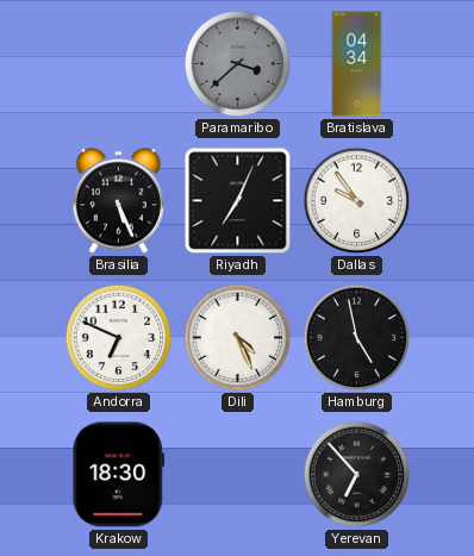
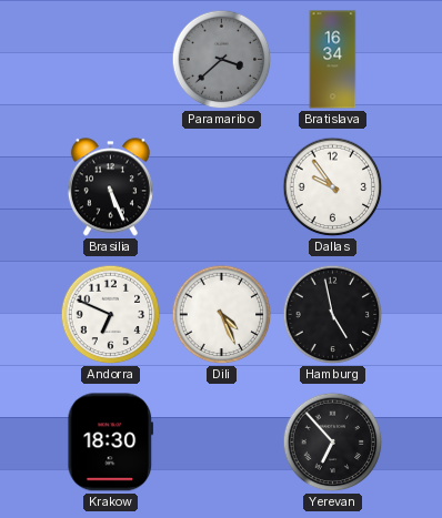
Bratislava: 04:34 -> 16:34 (333, 60)
Riyadh: 7:04 -> none (238, 201)
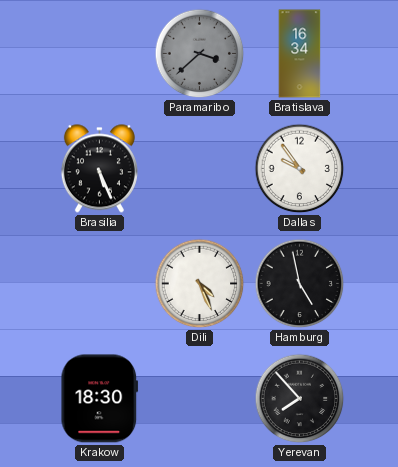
Andorra: 6:49 -> none (111, 315)
Yerevan: 6:53 -> 7:53 (300, 399)
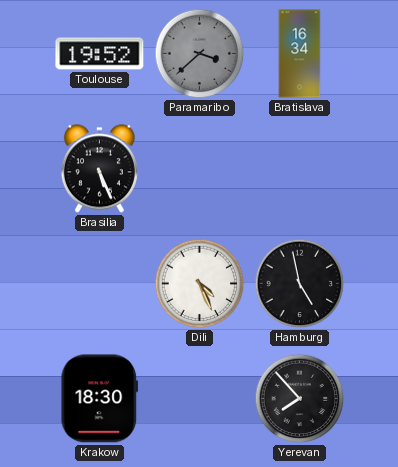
Toulouse: none -> 19:52 (100, 54)
Dallas: 9:54 -> none (300, 169)
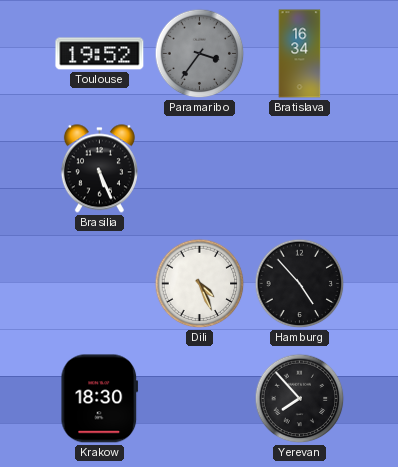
Paramaribo: 3:38 -> 3:36 (200, 54)
Hamburg: 4:58 -> 4:53 (300, 284)
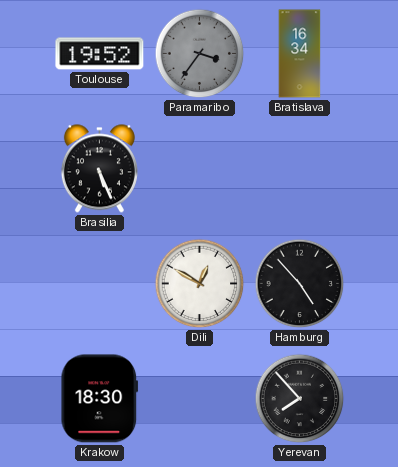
Dili: 4:26 -> 12:50 (200, 284)
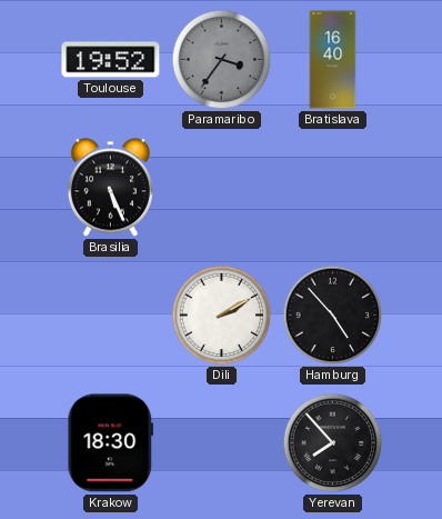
Bratislava: 16:34 -> 16:40 (333, 60)
Dili: 12:50 -> 2:10 (222, 316)
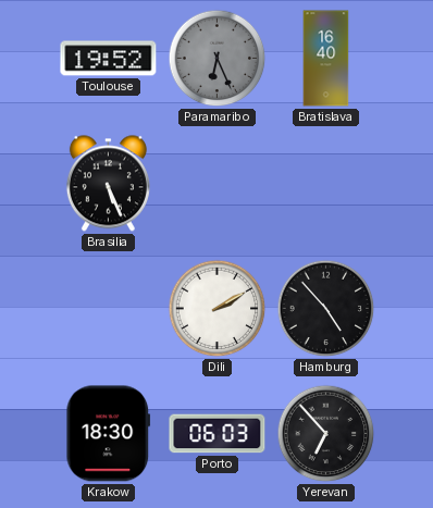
Paramaribo: 3:36 -> 6:26 (218, 59)
Porto: none -> 06:03 (218, 434)
Yerevan: 7:53 -> 6:53 (326, 434)
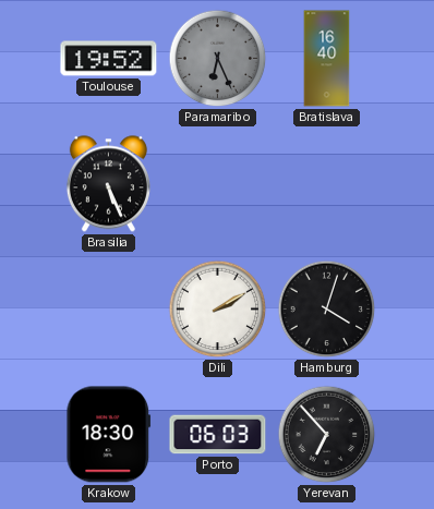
Hamburg: 4:53 -> 4:03 (327, 310)
